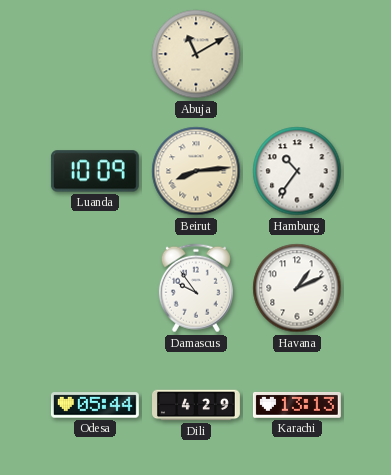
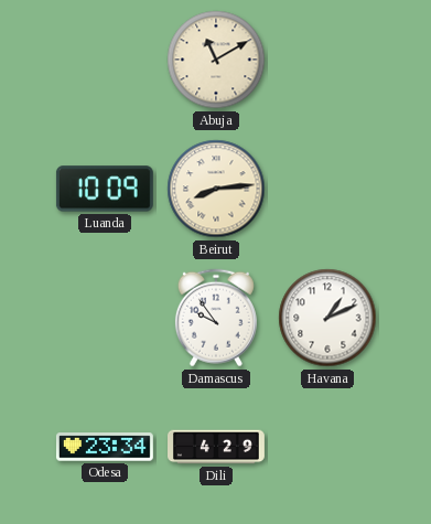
Hamburg: 10:36 -> none (297, 171)
Odesa: 05:44 -> 23:34 (105, 447)
Karachi: 13:13 -> none (297, 405)
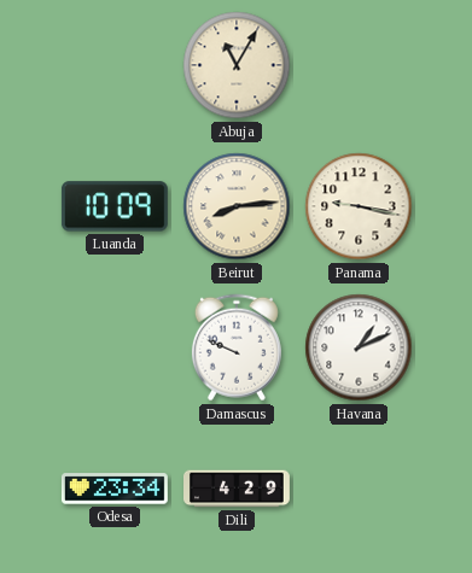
Abuja: 11:10 -> 11:05 (237, 65)
Panama: none -> 9:17 (359, 206)
Damascus: 9:54 -> 9:49 (237, 347)
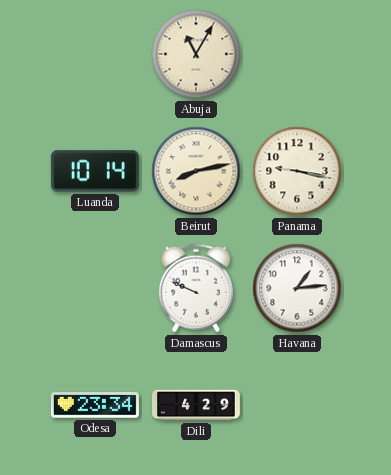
Luanda: 10:09 -> 10:14 (95, 171)
Beirut: 8:14 -> 8:13 (196, 171)
Havana: 1:11 -> 1:14 (297, 288)
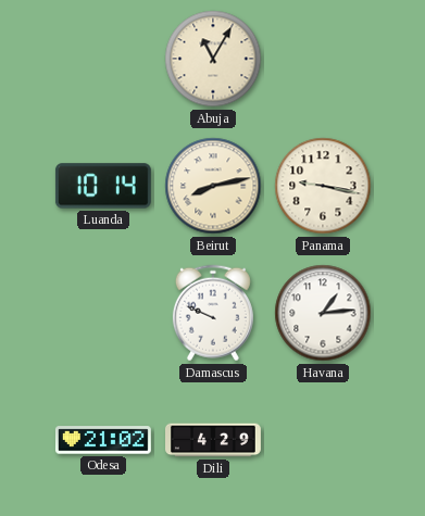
Odesa: 23:34 -> 21:02 (103, 440)
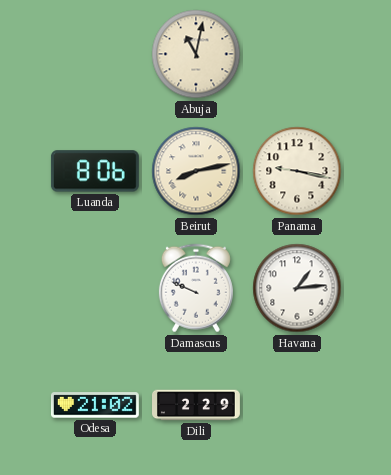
Abuja: 11:05 -> 11:02 (196, 54)
Luanda: 10:14 -> 8:06 (95, 171)
Dili: 4:29 -> 2:29 (197, 405)
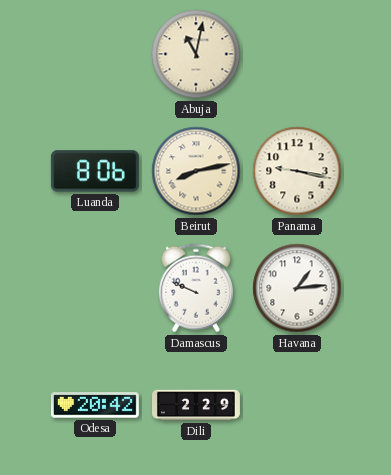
Odesa: 21:02 -> 20:42 (95, 405)
